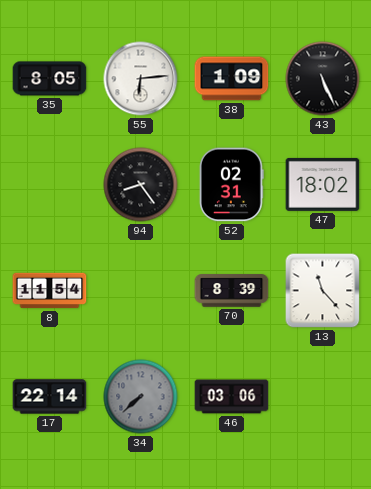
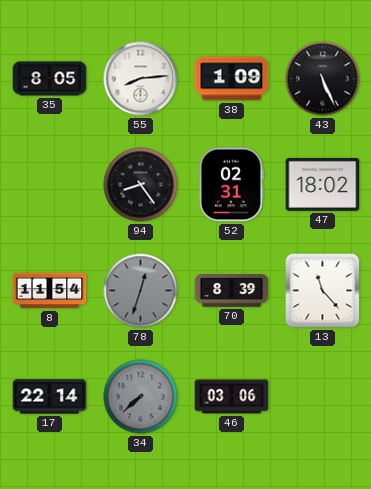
55: 6:14 -> 8:14 (141, 79)
78: none -> 12:33 (141, 291)
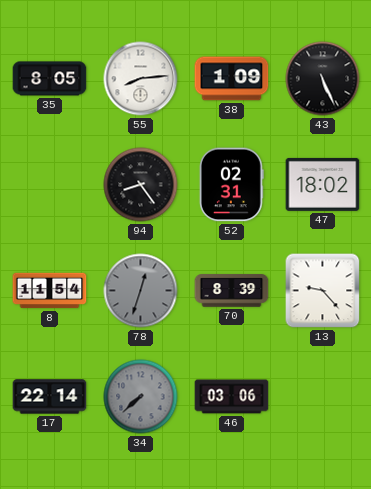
13: 11:23 -> 9:23 (323, 291)
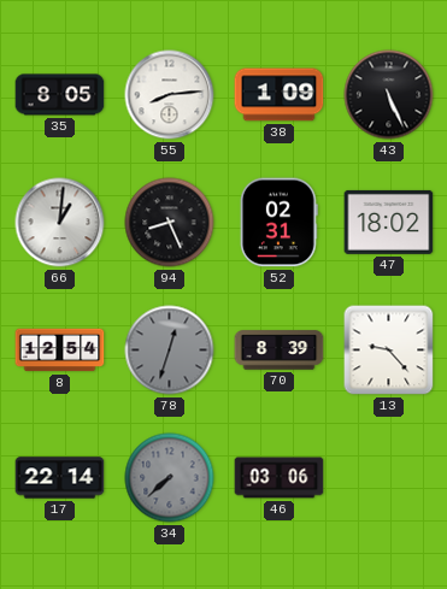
66: none -> 1:01 (60, 223)
94: 8:24 -> 8:26 (170, 223)
8: 11:54 -> 12:54 (60, 351)
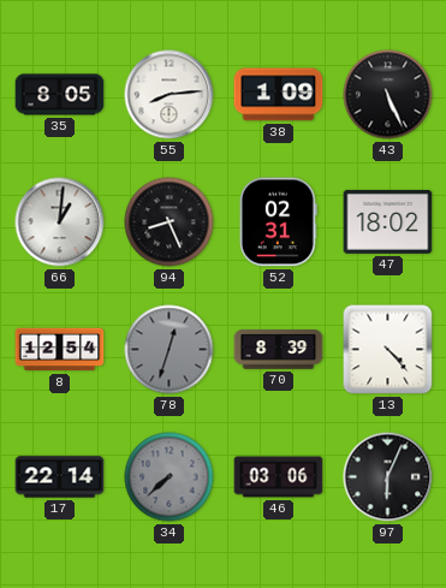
13: 9:23 -> 4:23 (388, 350)
97: none -> 6:04 (388, 477)
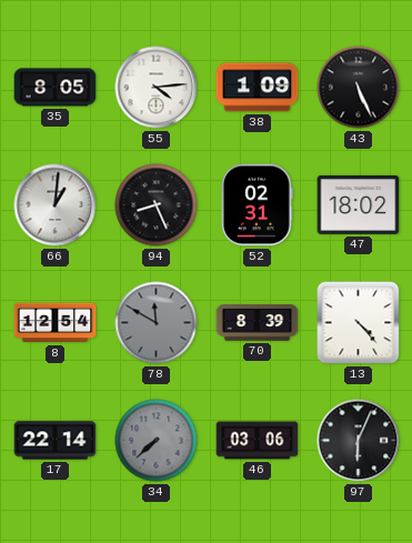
55: 8:14 -> 4:14 (157, 88)
78: 12:33 -> 11:50 (157, 323)
